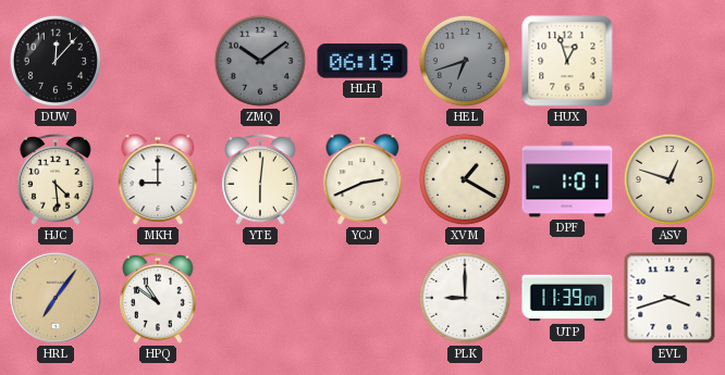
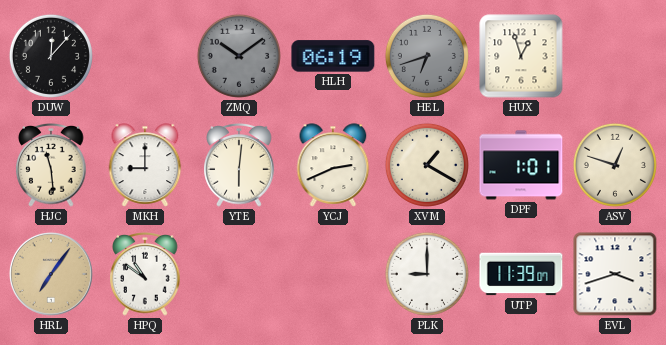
HJC: 4:29 -> 11:29 (51, 166)
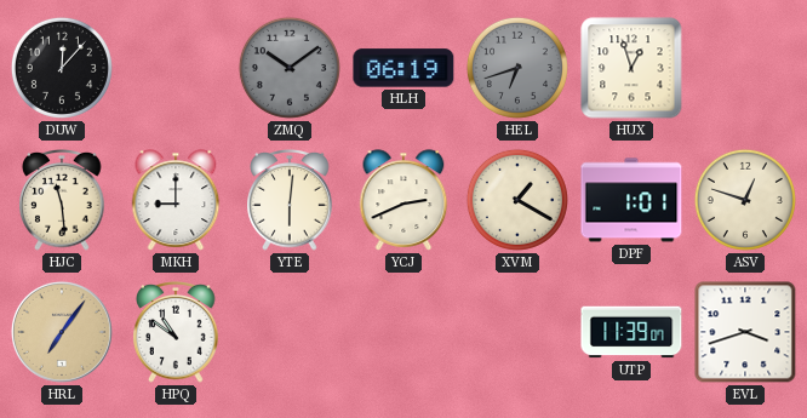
PLK: 9:00 -> none (427, 274)
